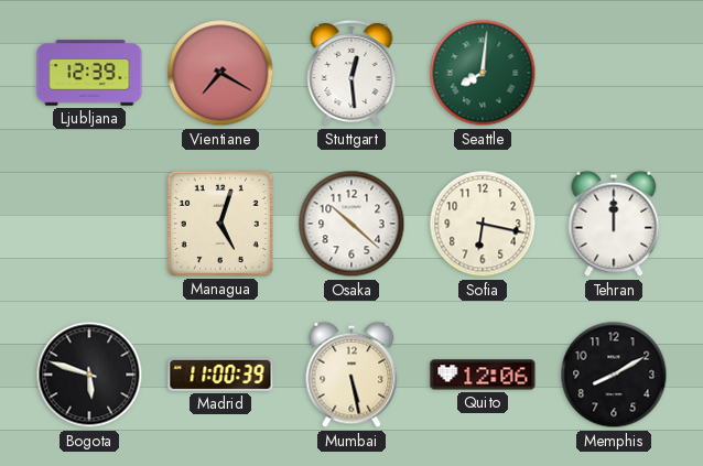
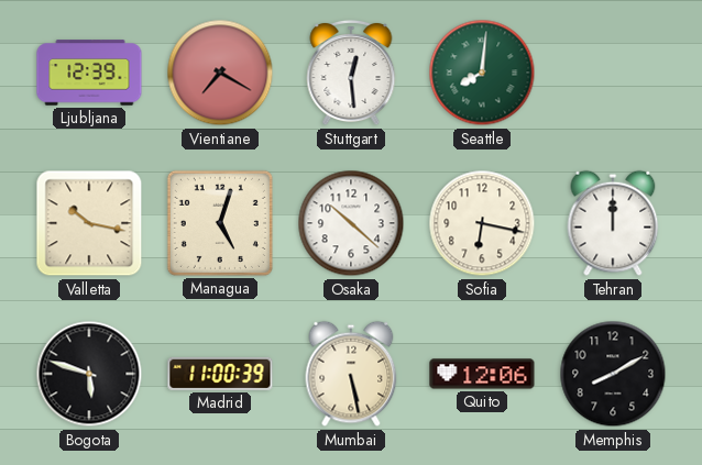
Valletta: none -> 10:17 (89, 223)
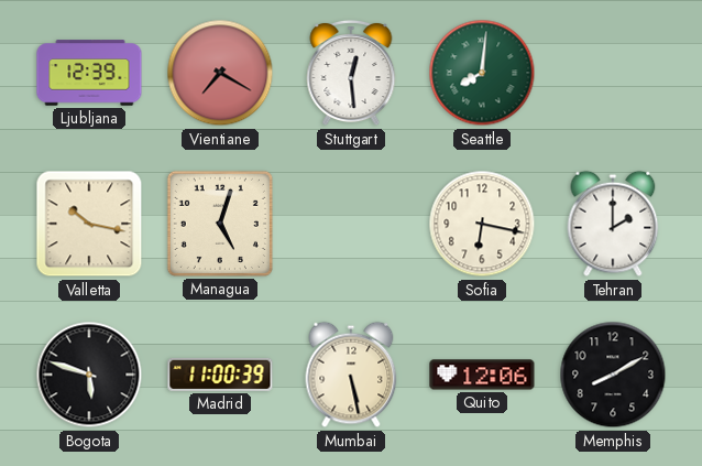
Osaka: 10:22 -> none (351, 223)
Tehran: 12:00 -> 2:00 (613, 224)
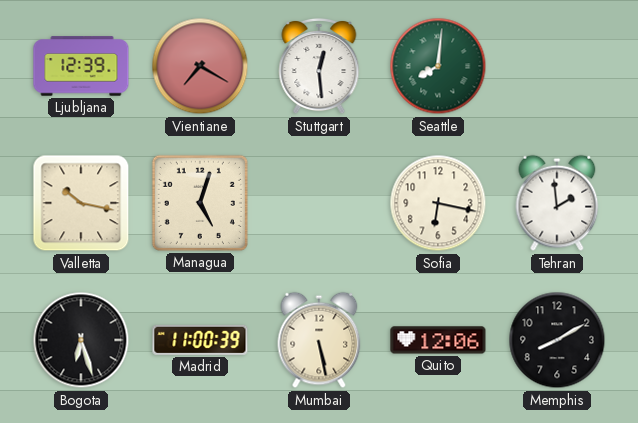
Tehran: 2:00 -> 1:59 (557, 203)
Bogota: 5:48 -> 6:27 (81, 340)
